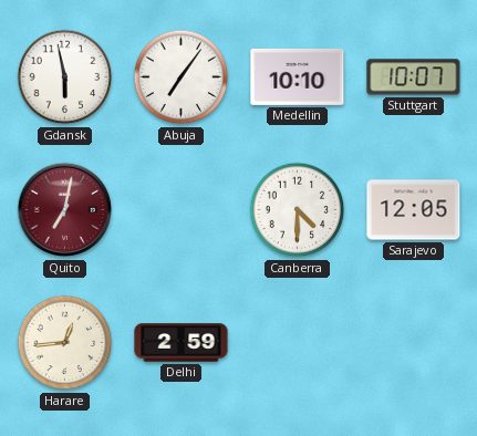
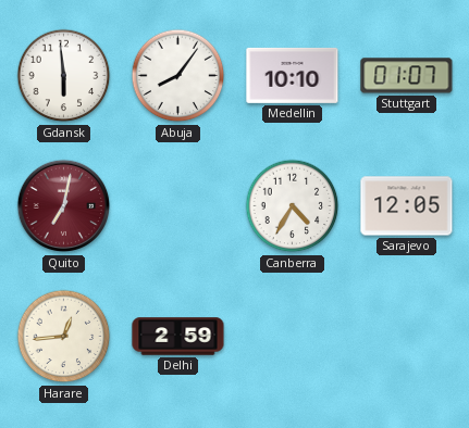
Gdansk: 5:58 -> 5:59 (64, 76)
Abuja: 7:06 -> 8:06 (178, 76)
Stuttgart: 10:07 -> 01:07 (407, 76)
Canberra: 4:30 -> 4:35 (293, 206)
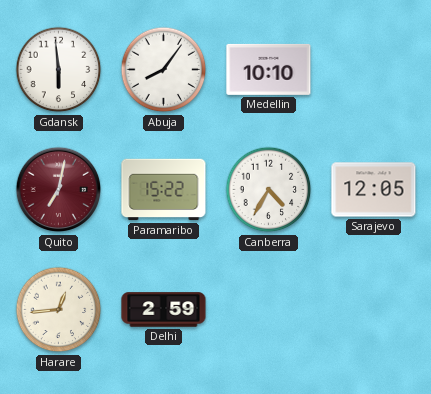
Stuttgart: 01:07 -> none (407, 76)
Paramaribo: none -> 15:22 (164, 190)
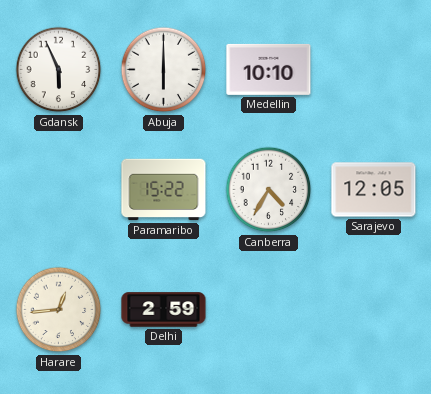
Gdansk: 5:59 -> 5:56 (59, 70)
Abuja: 8:06 -> 6:00 (164, 70)
Quito: 7:02 -> none (59, 190)
